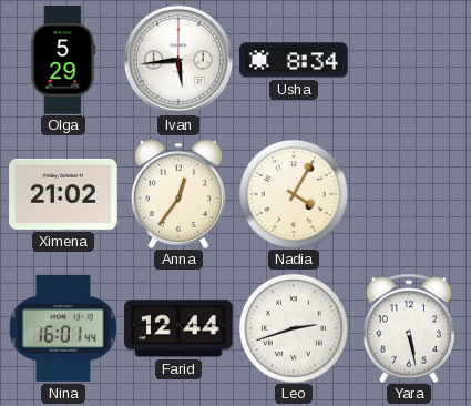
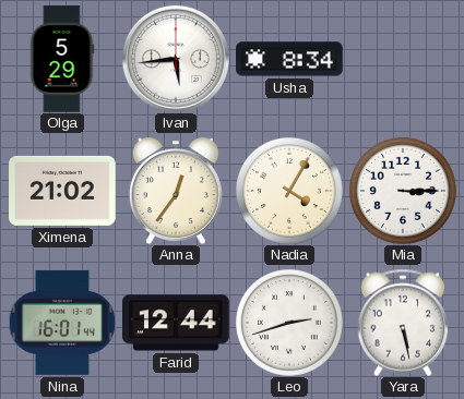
Mia: none -> 3:15 (403, 191)
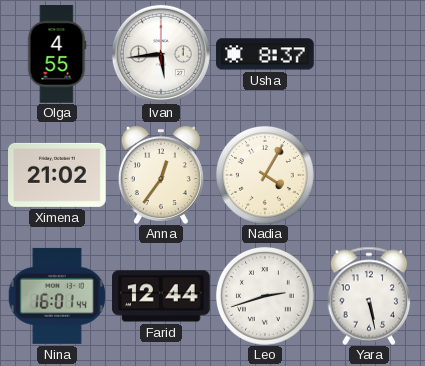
Olga: 5:29 -> 4:55 (57, 54)
Usha: 8:34 -> 8:37 (265, 54)
Mia: 3:15 -> none (403, 191)
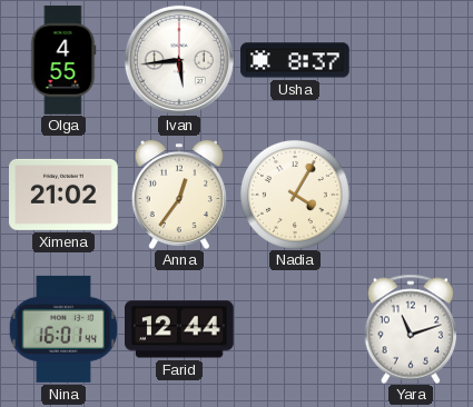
Leo: 2:42 -> none (265, 296)
Yara: 5:28 -> 11:12 (411, 329)
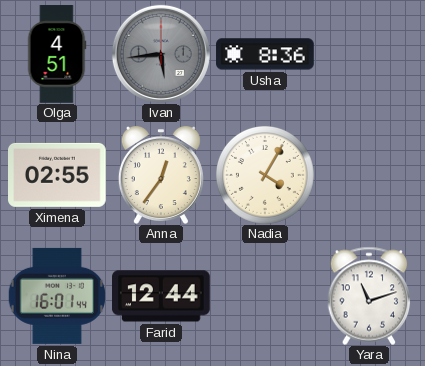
Olga: 4:55 -> 4:51 (57, 54)
Ivan dial: white -> grey (161, 54)
Usha: 8:37 -> 8:36 (265, 54)
Ximena: 21:02 -> 02:55 (58, 175)
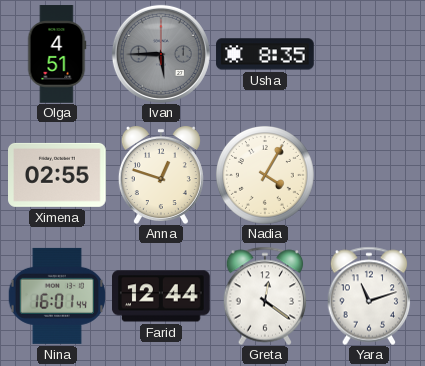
Ivan: 5:44 -> 5:45 (161, 54)
Usha: 8:36 -> 8:35 (265, 54)
Anna: 12:36 -> 12:48 (161, 175)
Greta: none -> 12:21 (265, 296)
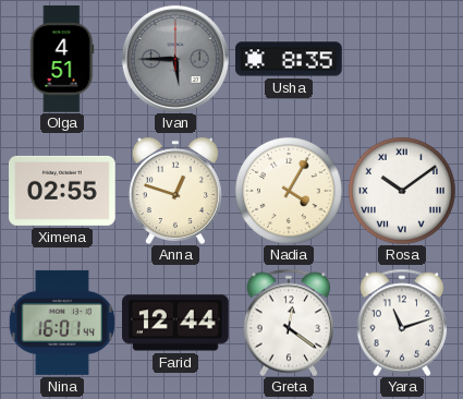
Rosa: none -> 10:09 (402, 191)
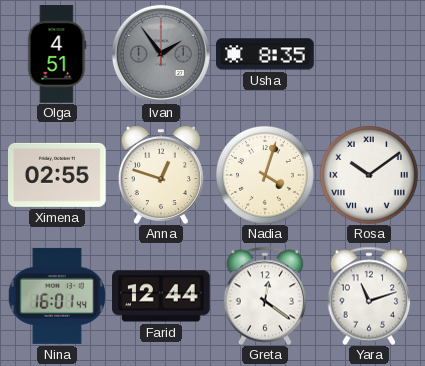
Ivan: 5:45 -> 1:54 (161, 54)
Nadia: 4:05 -> 4:03 (265, 175)
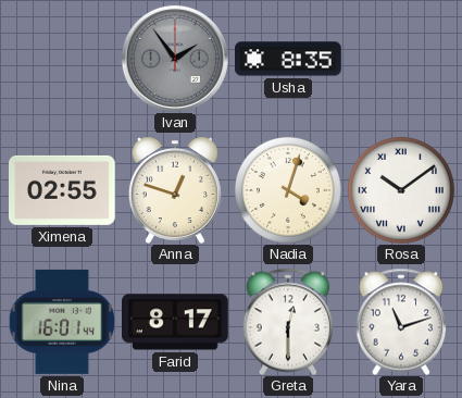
Olga: 4:51 -> none (57, 54)
Farid: 12:44 -> 8:17 (176, 322)
Greta: 12:21 -> 12:30 (288, 322)
